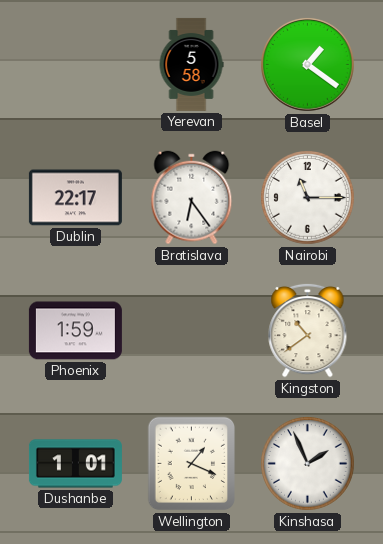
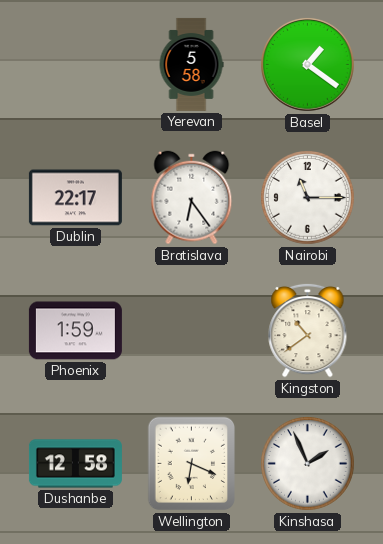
Dushanbe: 1:01 -> 12:58 (75, 464)
Wellington: 1:19 -> 6:19 (192, 464)
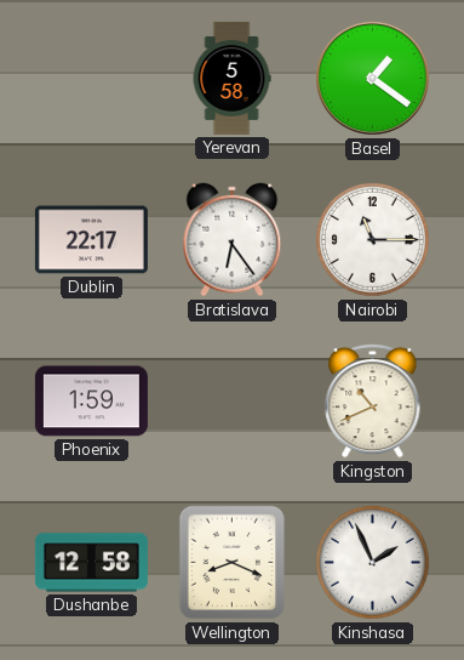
Kingston: 10:39 -> 10:41 (373, 400)
Wellington: 6:19 -> 8:19 (233, 563)
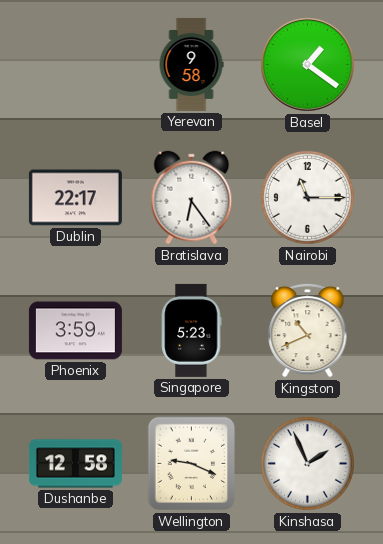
Yerevan: 5:58 -> 9:58 (191, 64)
Phoenix: 1:59 -> 3:59 (75, 331)
Singapore: none -> 5:23 (192, 330)
Wellington: 8:19 -> 9:19 (192, 464)
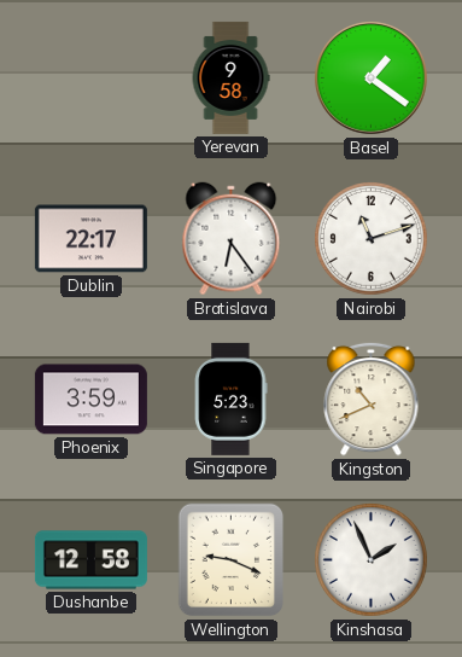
Nairobi: 11:15 -> 11:12 (372, 239)
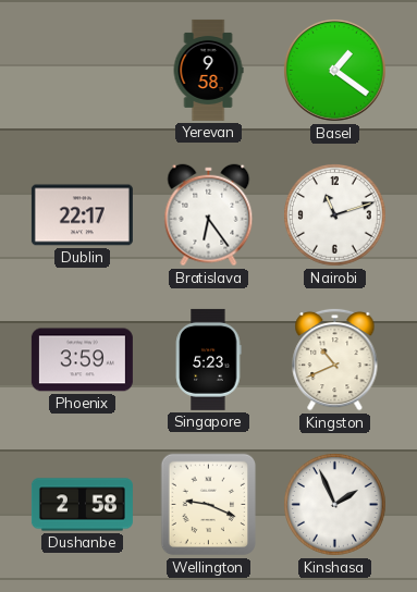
Dushanbe: 12:58 -> 2:58 (82, 505)
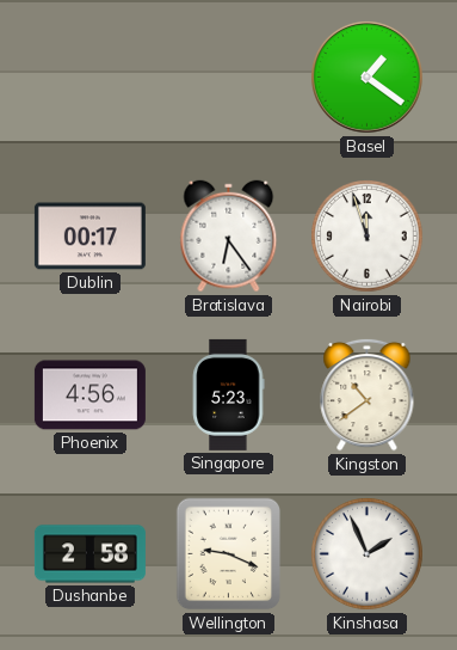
Yerevan: 9:58 -> none (208, 70)
Dublin: 22:17 -> 00:17 (89, 237)
Nairobi: 11:12 -> 11:57 (368, 237)
Phoenix: 3:59 -> 4:56 (89, 395)
Kingston: 10:41 -> 10:39 (368, 394)
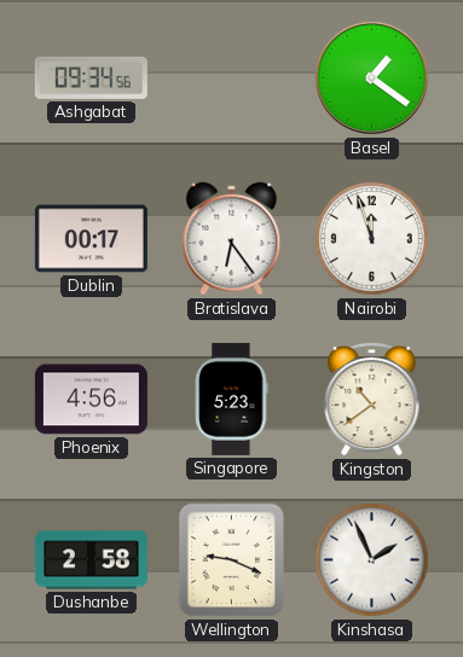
Ashgabat: none -> 09:34 (91, 77)
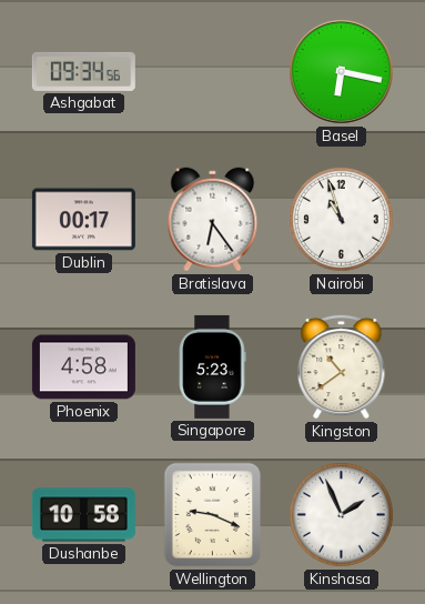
Basel: 1:21 -> 6:17 (341, 71)
Nairobi: 11:57 -> 10:57 (342, 220)
Phoenix: 4:56 -> 4:58 (83, 368)
Dushanbe: 2:58 -> 10:58 (83, 515)
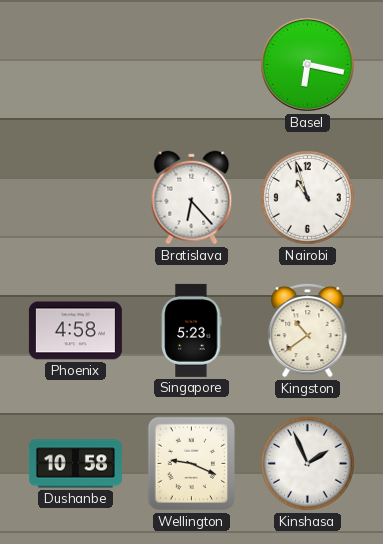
Ashgabat: 09:34 -> none (83, 71)
Dublin: 00:17 -> none (83, 220)
Bratislava: 6:24 -> 6:23 (192, 198)
